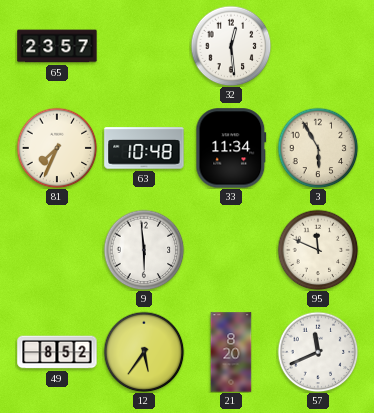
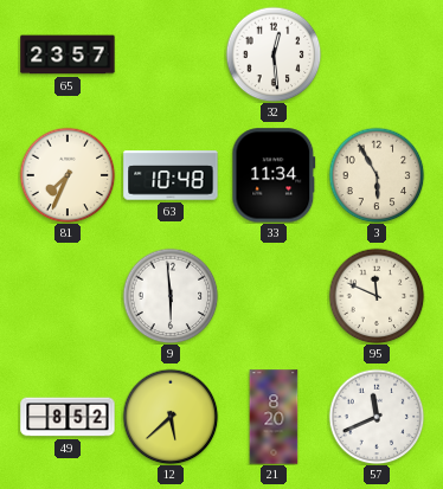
12: 5:36 -> 5:38 (171, 417)
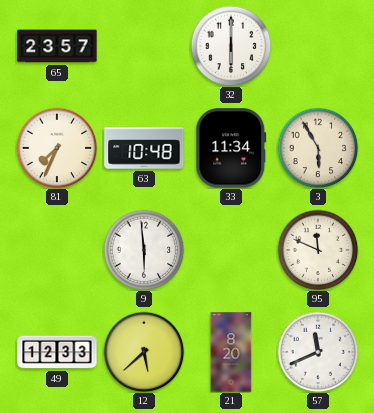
32: 12:29 -> 6:00 (231, 46)
49: 8:52 -> 12:33 (57, 352)
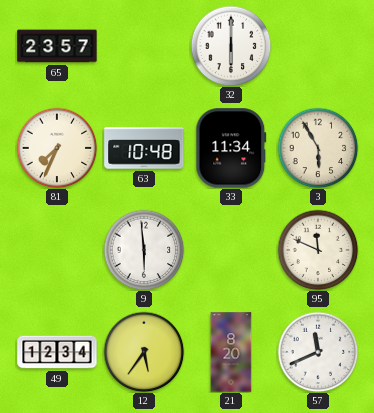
49: 12:33 -> 12:34 (57, 352)
12: 5:38 -> 5:36 (144, 352)
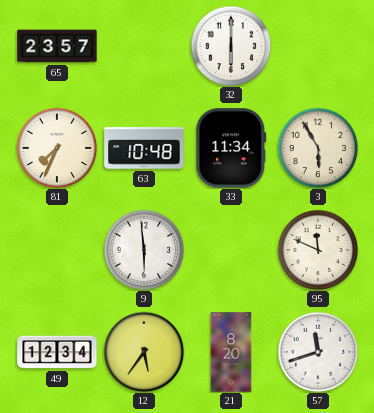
57: 11:41 -> 11:42 (318, 352)
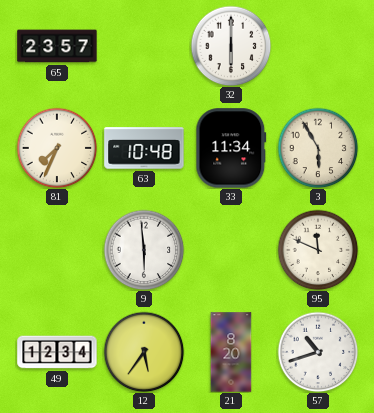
57: 11:42 -> 10:42 (318, 352)
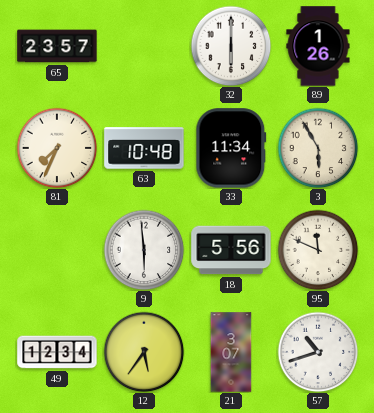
89: none -> 1:26 (318, 46)
18: none -> 5:56 (231, 250)
21: 8:20 -> 3:07 (231, 352)
